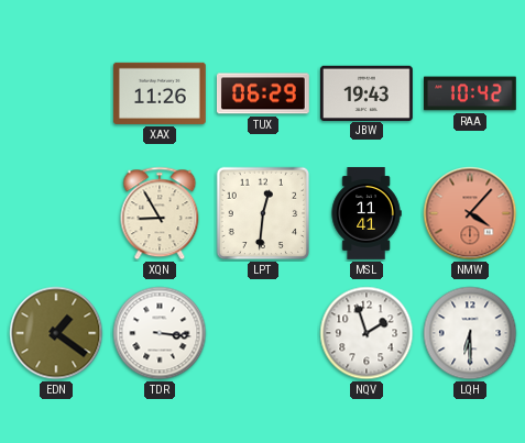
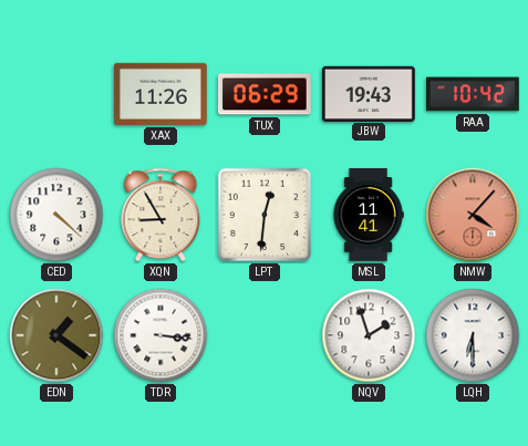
CED: none -> 4:22 (56, 215)
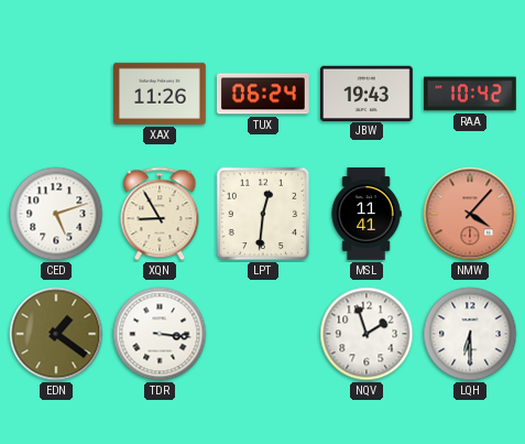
TUX: 06:29 -> 06:24 (263, 94)
CED: 4:22 -> 5:12 (56, 214)
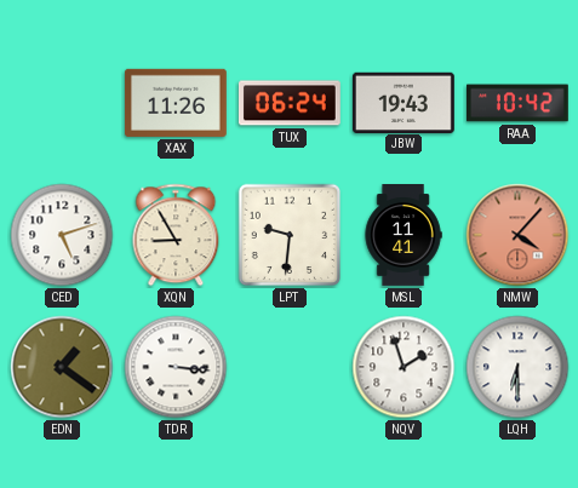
LPT: 12:31 -> 9:31 (290, 235)
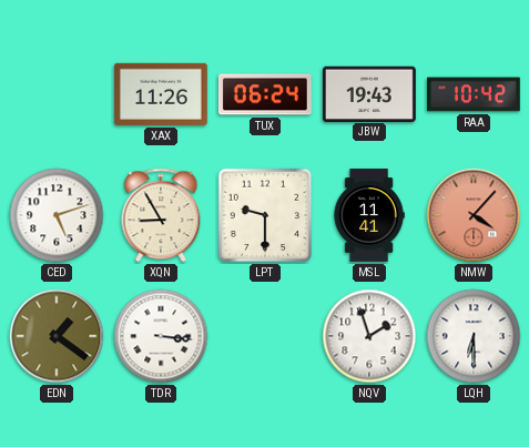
LPT: 9:31 -> 9:30 (265, 215)
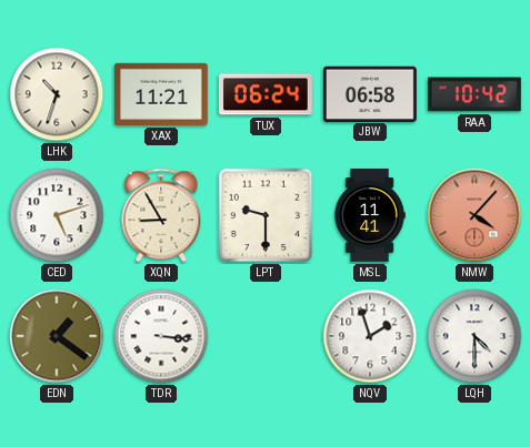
LHK: none -> 10:33 (57, 94)
XAX: 11:26 -> 11:21 (161, 94)
JBW: 19:43 -> 06:58 (370, 93)
LQH: 6:30 -> 4:30 (474, 336)
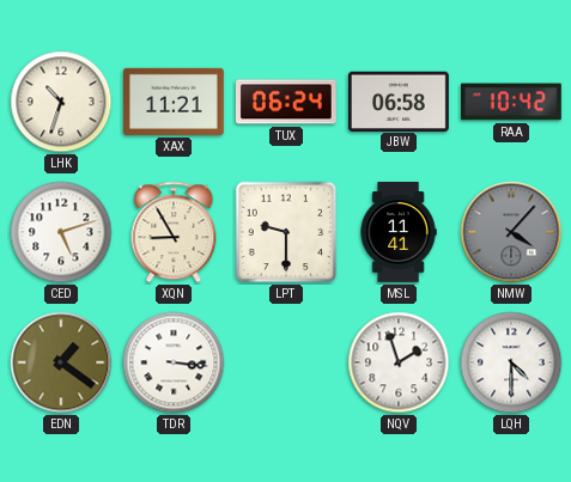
NMW dial: salmon -> grey (511, 232)
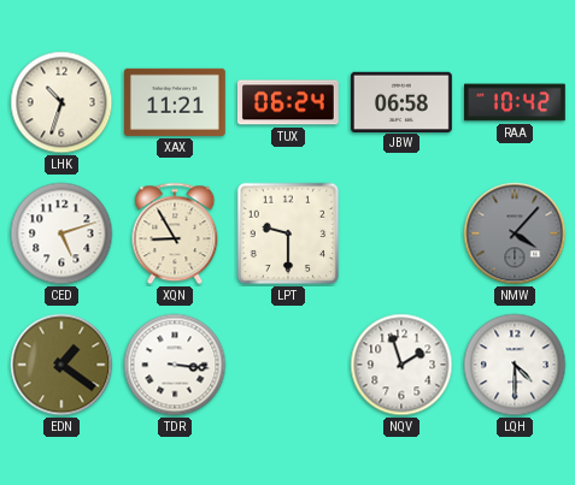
MSL: 11:41 -> none (399, 233)
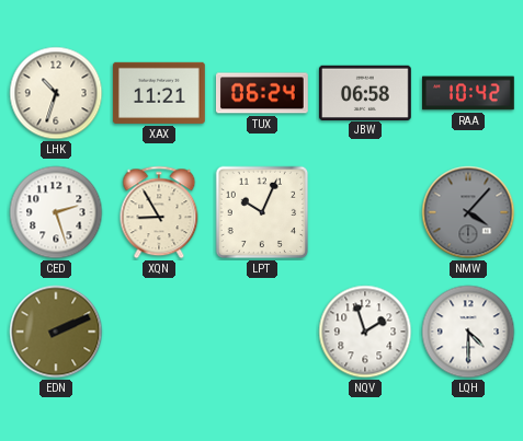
CED: 5:12 -> 2:27 (56, 212)
LPT: 9:30 -> 10:04 (262, 212)
EDN: 1:21 -> 2:11 (56, 332)
TDR: 3:16 -> none (175, 365)
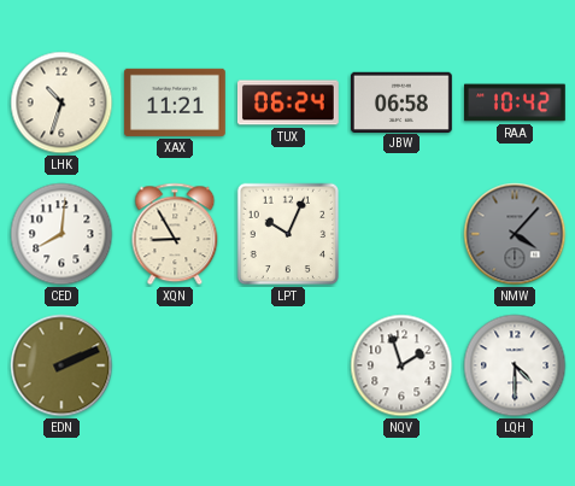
CED: 2:27 -> 8:01 (61, 234)
